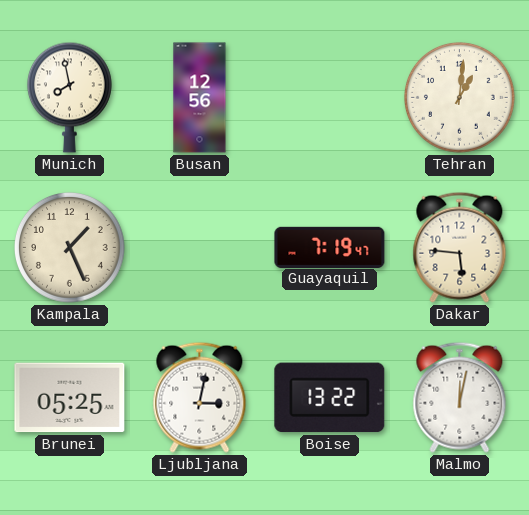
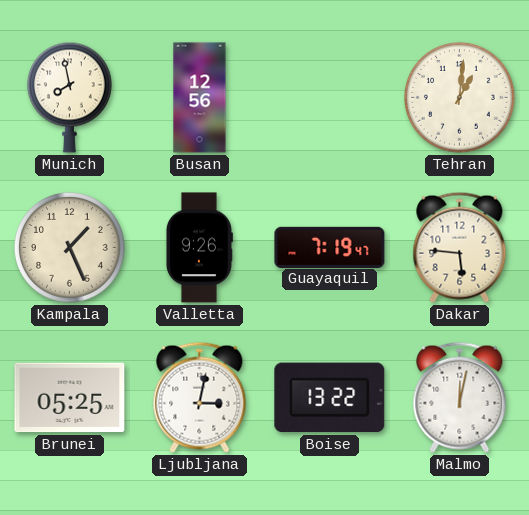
Valletta: none -> 9:26 (199, 248)
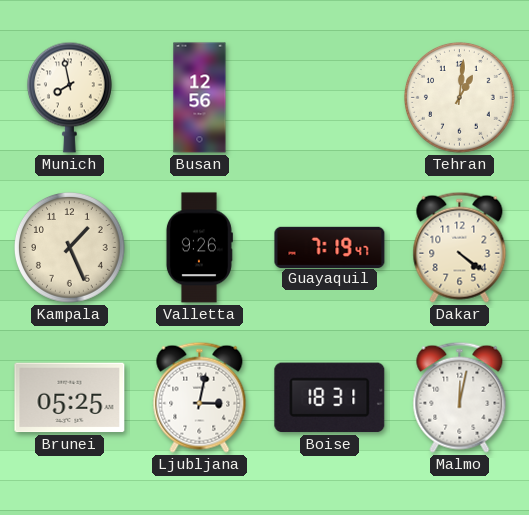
Dakar: 5:46 -> 4:21 (460, 247)
Boise: 13:22 -> 18:31 (330, 398)
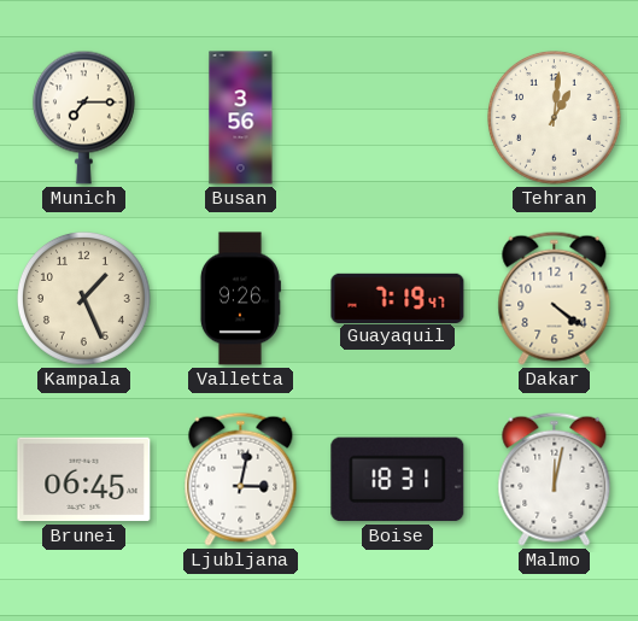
Munich: 7:58 -> 7:15 (83, 117)
Busan: 12:56 -> 3:56 (241, 118)
Brunei: 05:25 -> 06:45 (84, 480)
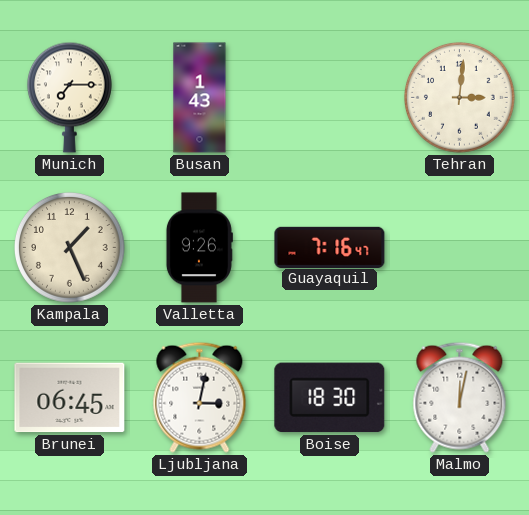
Busan: 3:56 -> 1:43 (200, 98)
Tehran: 1:01 -> 3:01 (460, 98)
Guayaquil: 7:19 -> 7:16 (330, 247)
Dakar: 4:21 -> none (555, 298)
Boise: 18:31 -> 18:30 (330, 398)
